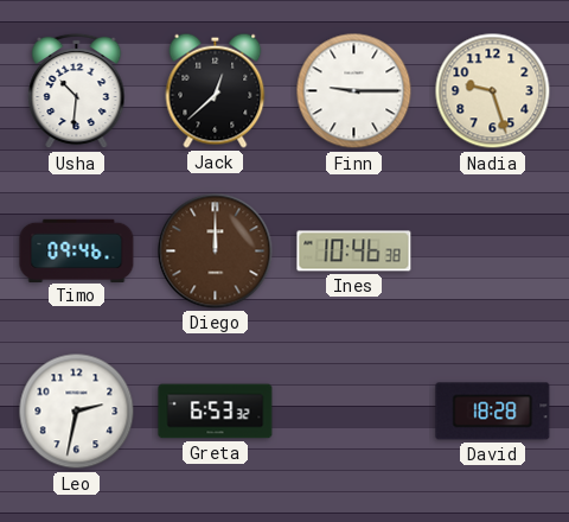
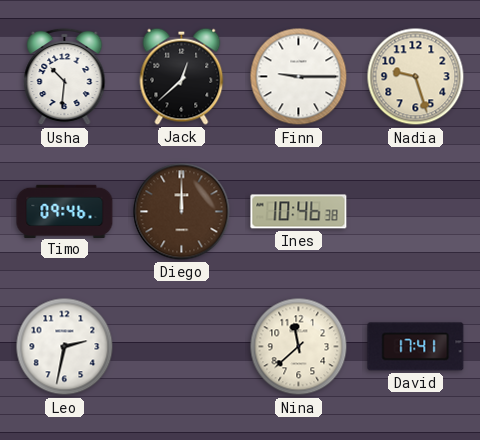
Greta: 6:53 -> none (216, 412)
Nina: none -> 11:38 (299, 347)
David: 18:28 -> 17:41 (416, 347)
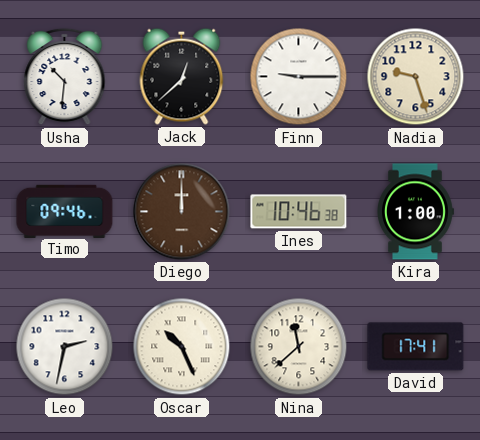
Kira: none -> 1:00 (416, 212)
Oscar: none -> 10:26 (182, 347)
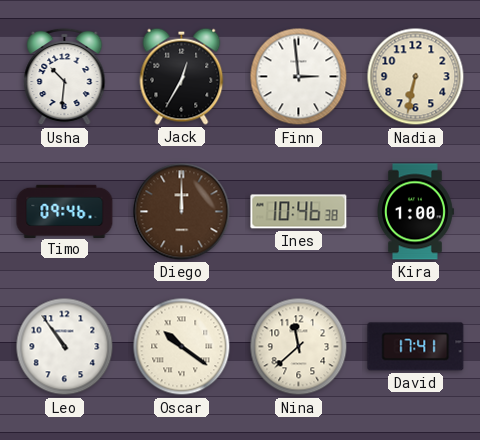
Jack: 12:38 -> 12:35 (182, 76)
Finn: 9:15 -> 2:59 (299, 77)
Nadia: 9:27 -> 6:32 (416, 77)
Leo: 2:32 -> 10:54 (65, 347)
Oscar: 10:26 -> 10:21 (182, 347)
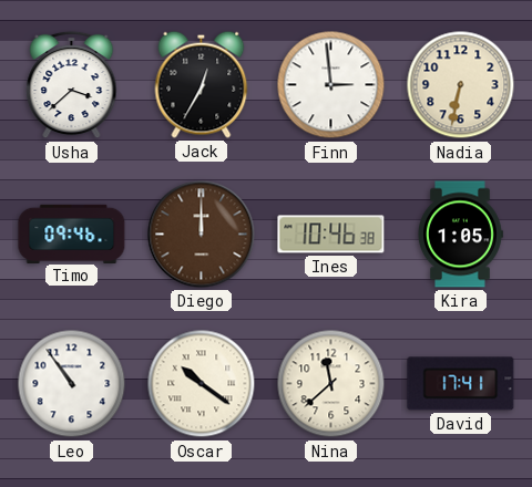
Usha: 10:31 -> 3:38 (72, 85)
Kira: 1:00 -> 1:05 (461, 235)
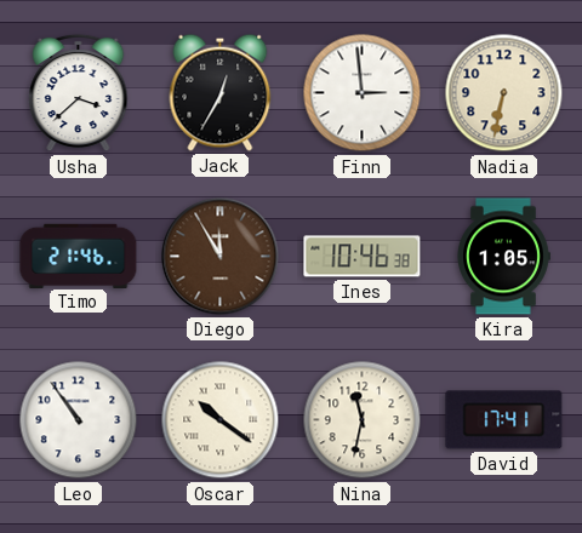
Timo: 09:46 -> 21:46 (79, 256)
Diego: 12:00 -> 11:55 (221, 257)
Nina: 11:38 -> 11:32 (363, 420)
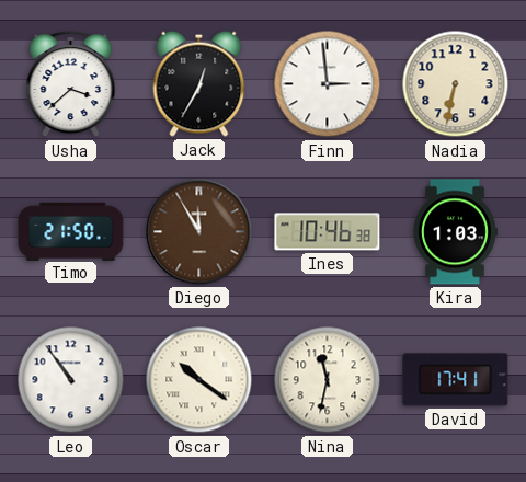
Timo: 21:46 -> 21:50 (71, 231)
Kira: 1:05 -> 1:03 (456, 232)
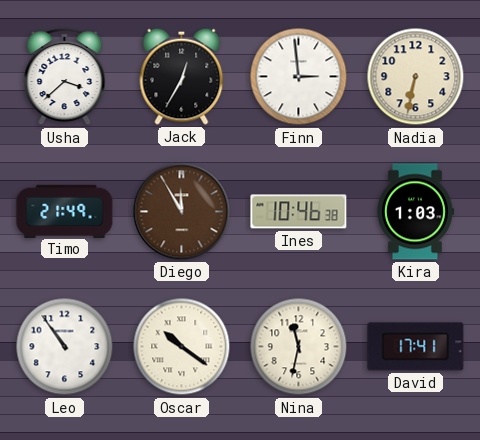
Timo: 21:50 -> 21:49 (65, 211)
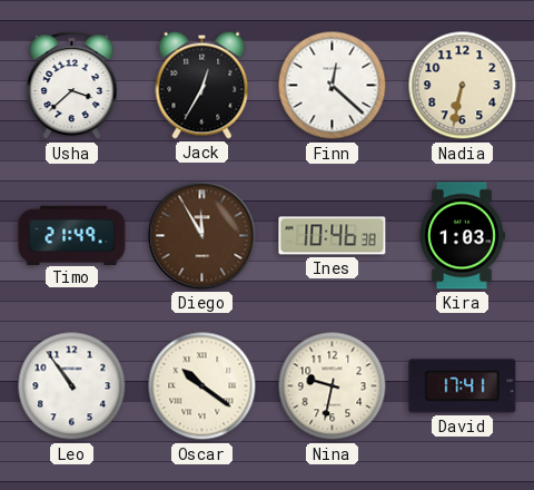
Finn: 2:59 -> 12:22 (333, 86)
Nina: 11:32 -> 9:32 (333, 386)
